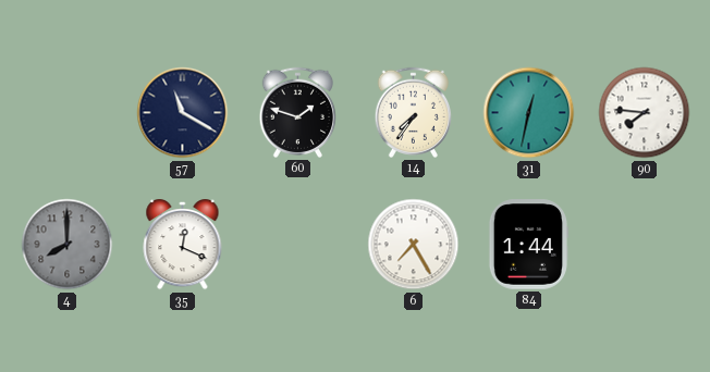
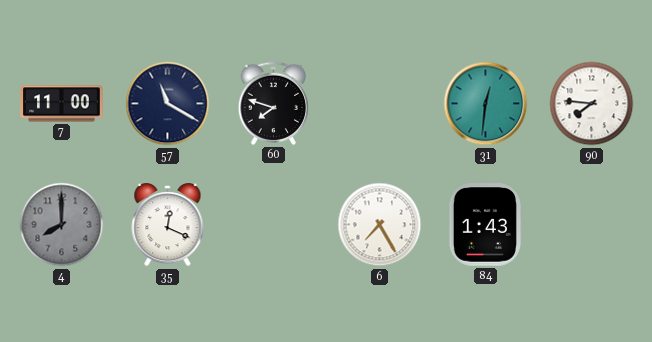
7: none -> 11:00 (62, 104)
60: 1:48 -> 7:48 (274, 103)
14: 7:36 -> none (414, 112)
31: 12:32 -> 12:31 (486, 104)
84: 1:44 -> 1:43 (485, 225)
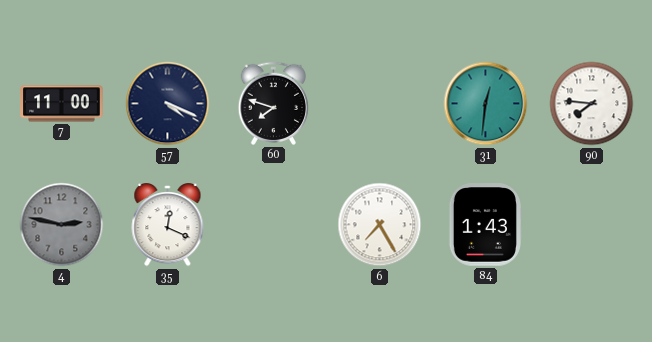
57: 11:20 -> 4:19 (168, 104)
4: 8:00 -> 2:47 (62, 225)
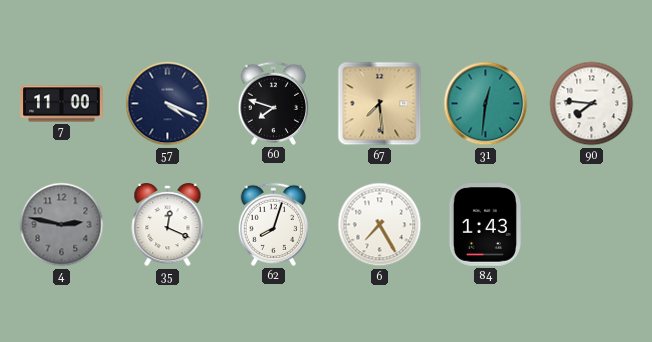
67: none -> 7:29 (380, 104)
62: none -> 8:03 (274, 224)
